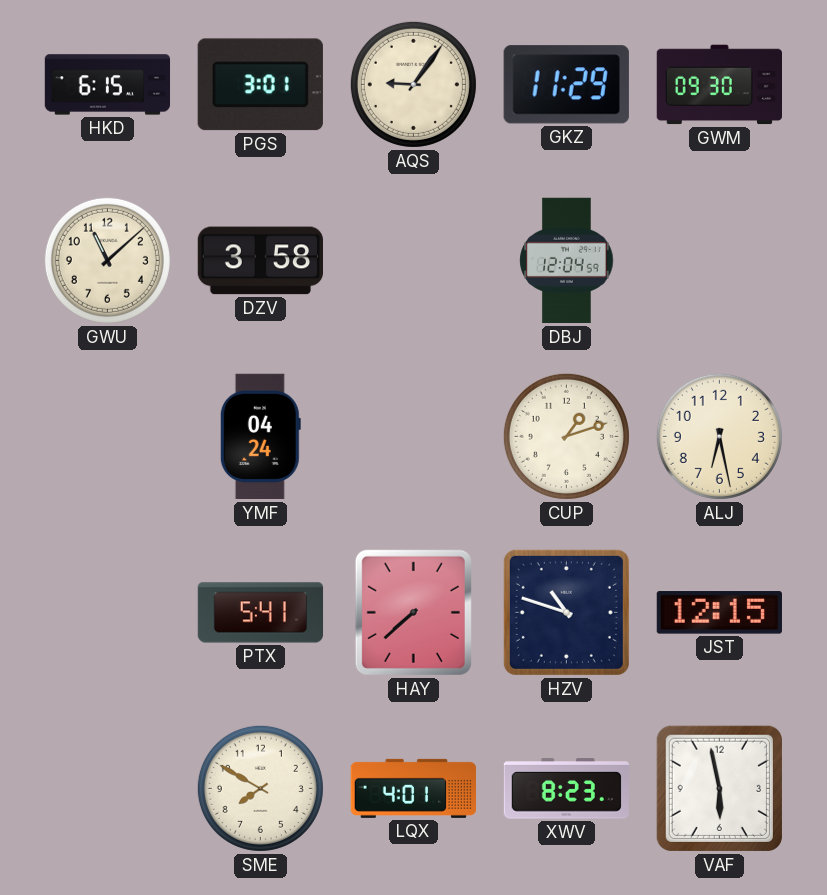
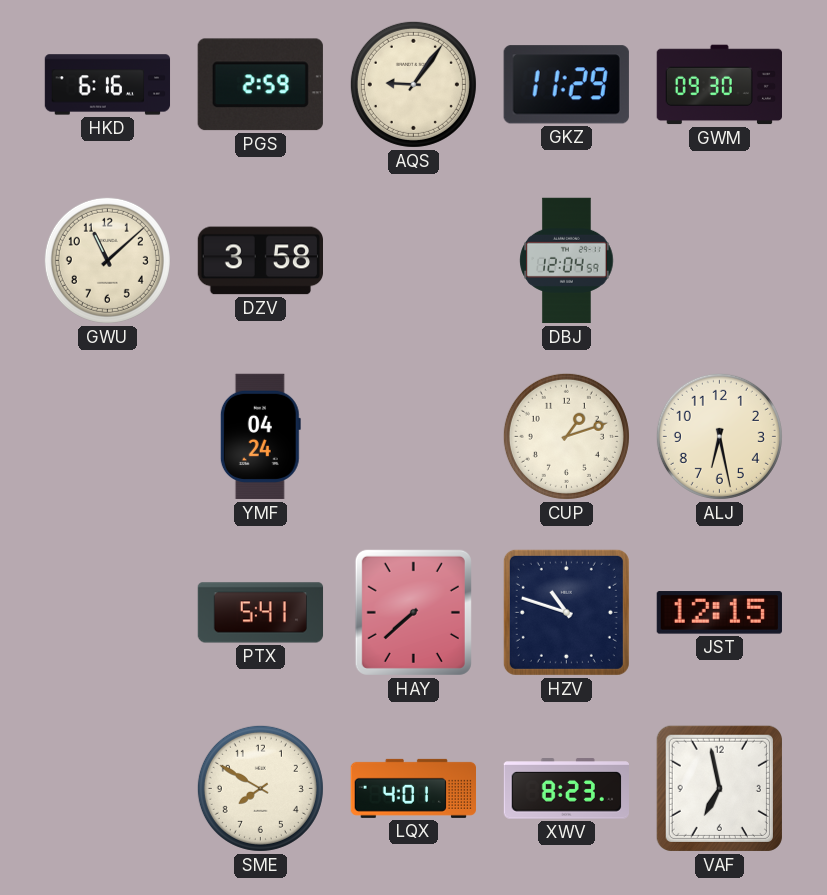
HKD: 6:15 -> 6:16 (108, 85)
PGS: 3:01 -> 2:59 (260, 85)
VAF: 5:58 -> 6:58 (719, 788)
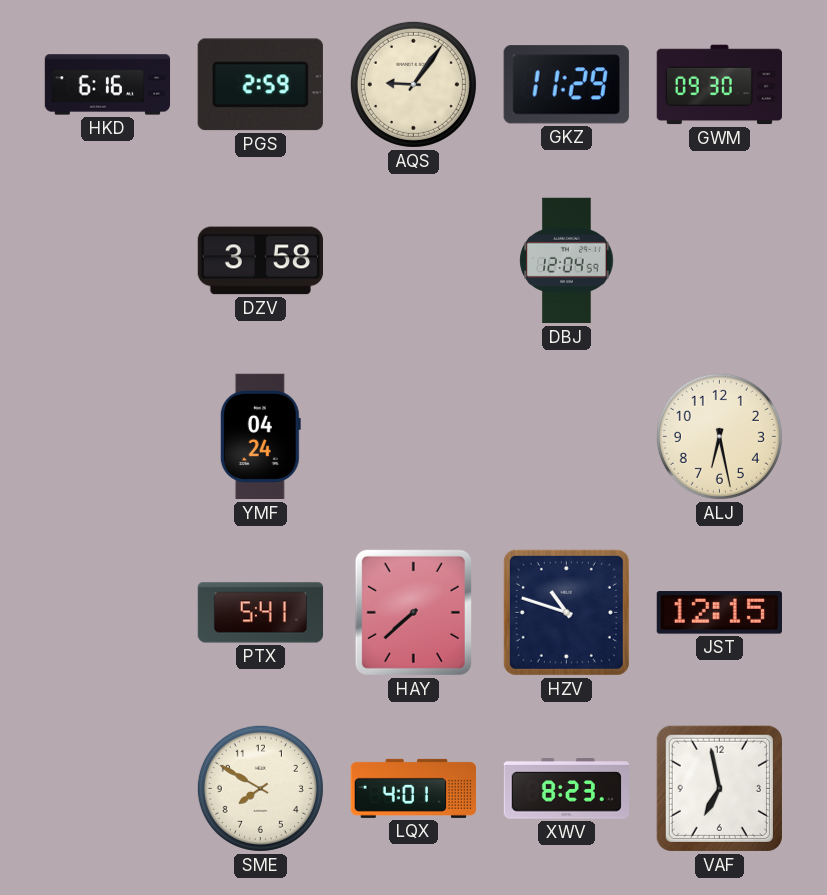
GWU: 11:08 -> none (107, 260)
CUP: 1:12 -> none (566, 436)
